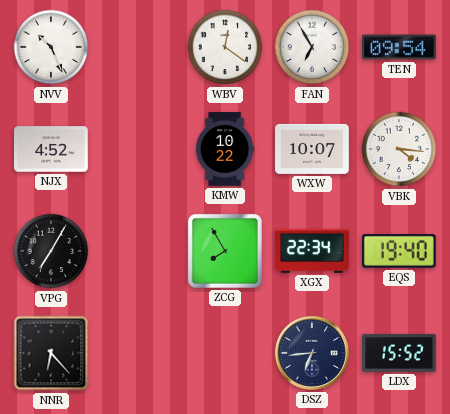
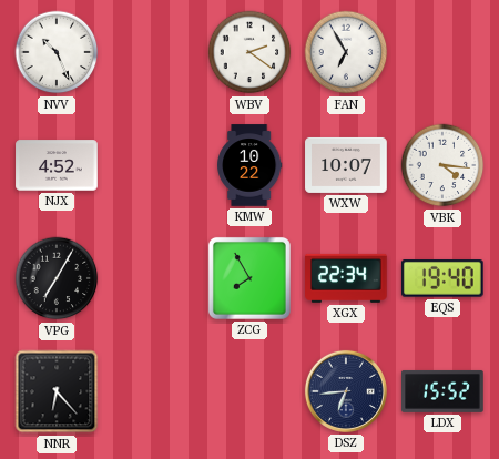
WBV: 12:21 -> 2:21 (249, 52)
TEN: 09:54 -> none (399, 47)
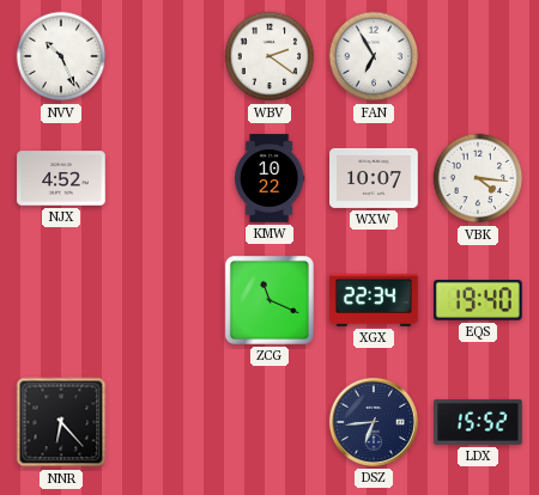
VPG: 7:05 -> none (57, 278)
ZCG: 7:55 -> 11:19 (269, 300)
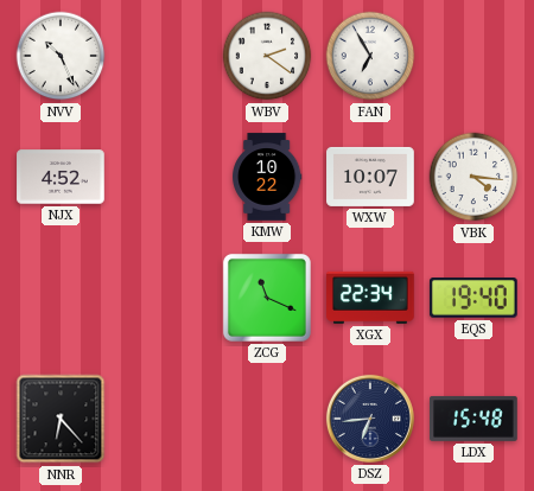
LDX: 15:52 -> 15:48 (473, 419)
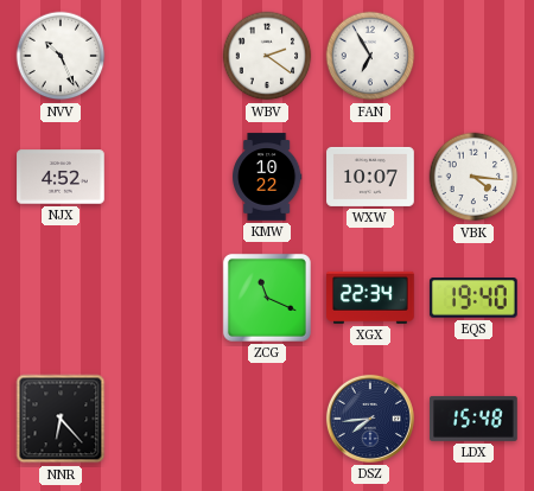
DSZ: 6:44 -> 7:44 (370, 419)
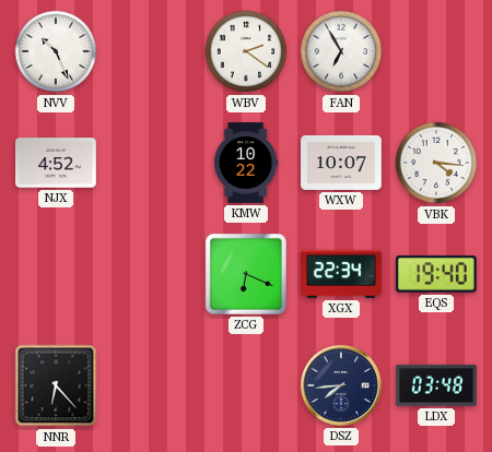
ZCG: 11:19 -> 6:19 (246, 274)
LDX: 15:48 -> 03:48 (436, 385)
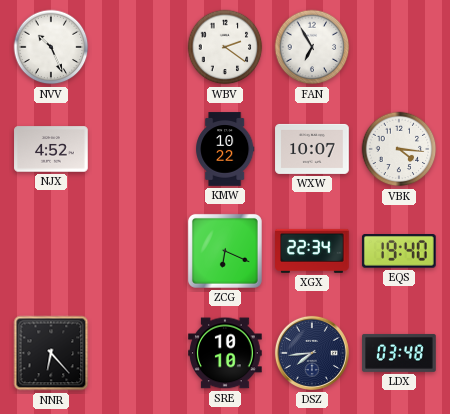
SRE: none -> 10:10 (225, 353)
